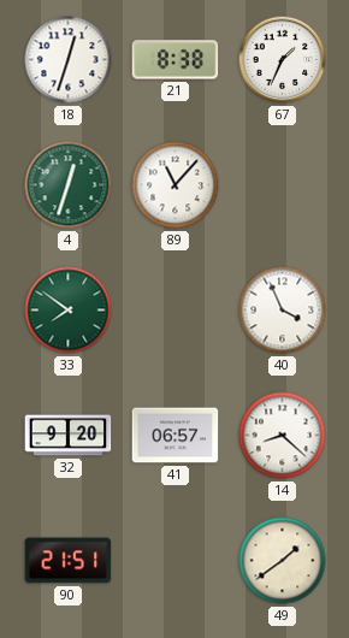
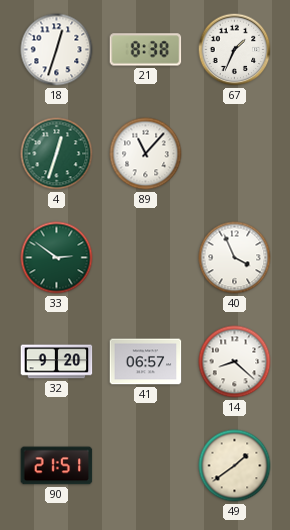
33: 7:51 -> 2:51 (57, 258)
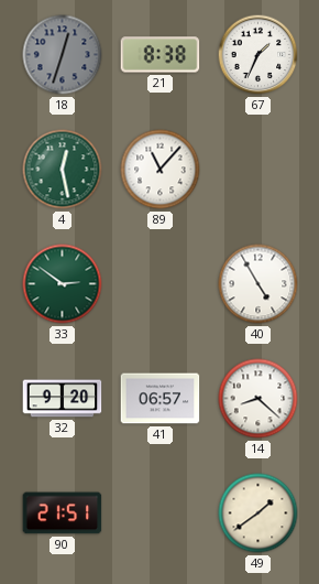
18 dial: white -> grey (63, 55)
4: 12:33 -> 12:28 (63, 170)
40: 3:56 -> 4:55 (258, 284)
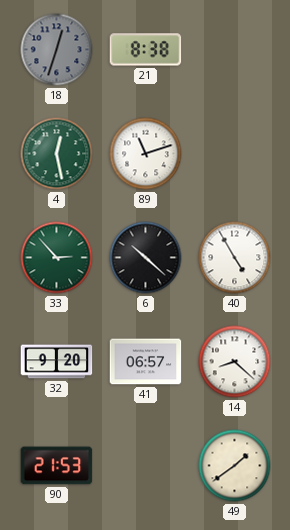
67: 1:34 -> none (258, 55)
89: 11:07 -> 11:12 (146, 154)
33: 2:51 -> 2:53 (57, 258)
6: none -> 10:22 (146, 258)
90: 21:51 -> 21:53 (57, 466)
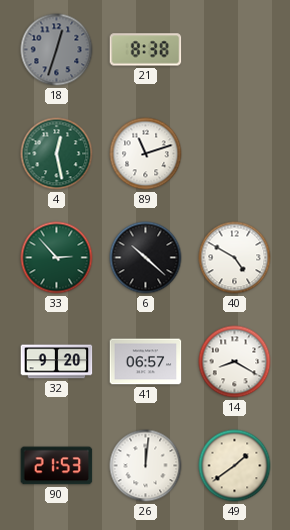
40: 4:55 -> 4:50 (235, 258)
14: 8:22 -> 8:20 (235, 362)
26: none -> 12:01 (146, 466)
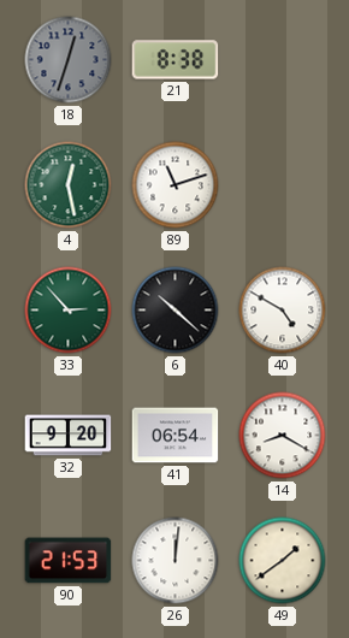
41: 06:57 -> 06:54 (176, 436)
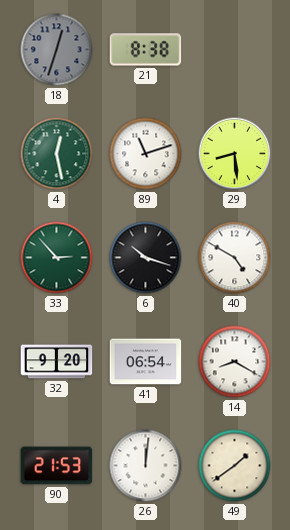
29: none -> 8:29 (235, 154)
6: 10:22 -> 10:18 (146, 258)
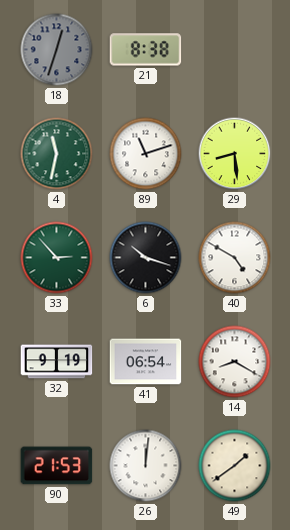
4: 12:28 -> 11:32 (57, 154)
32: 9:20 -> 9:19 (57, 362)
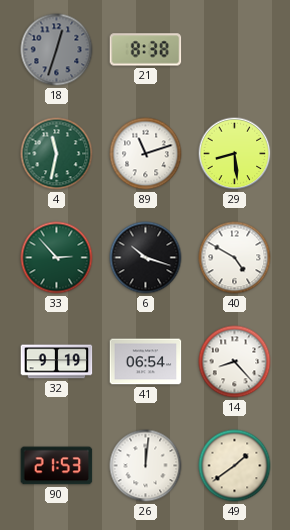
14: 8:20 -> 8:23 (235, 362)
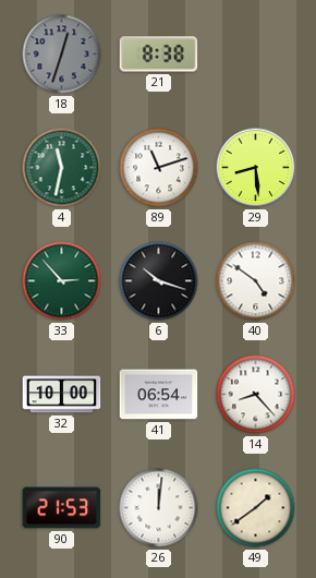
40: 4:50 -> 4:51 (256, 281)
32: 9:19 -> 10:00 (62, 395)
